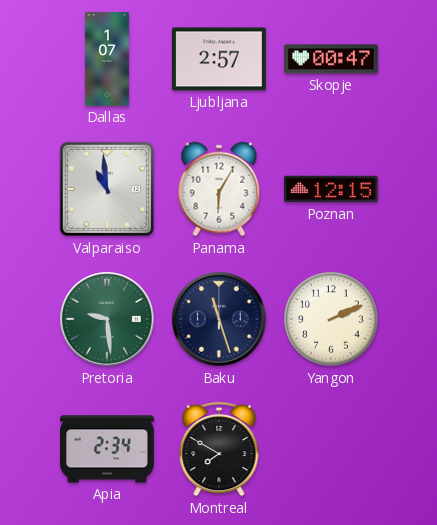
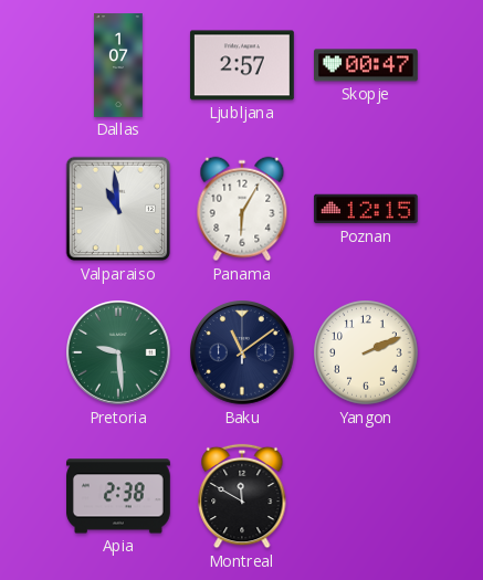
Baku: 11:27 -> 11:09 (243, 354)
Apia: 2:34 -> 2:38 (119, 496)
Montreal: 7:50 -> 11:50 (242, 496)
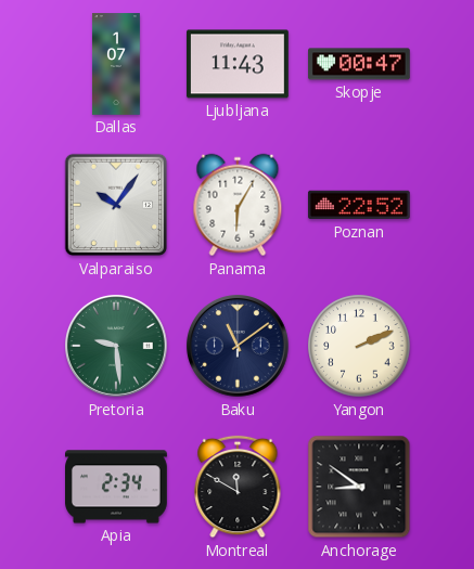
Ljubljana: 2:57 -> 11:43 (238, 64)
Valparaiso: 10:59 -> 10:06 (116, 205)
Poznan: 12:15 -> 22:52 (359, 205)
Apia: 2:38 -> 2:34 (117, 487)
Anchorage: none -> 8:51 (359, 487)
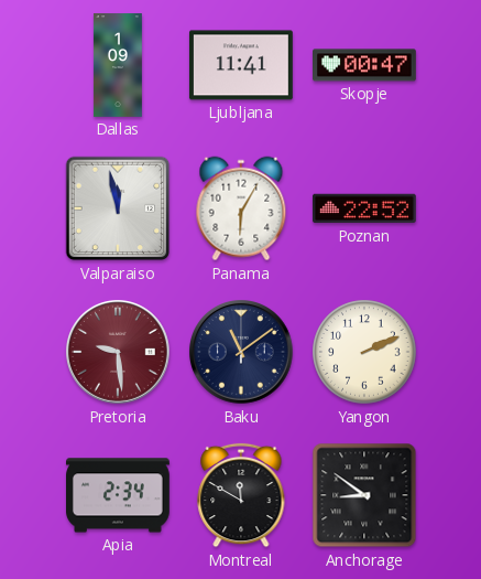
Dallas: 1:07 -> 1:09 (118, 65)
Ljubljana: 11:43 -> 11:41 (241, 65)
Valparaiso: 10:06 -> 11:58 (118, 208)
Pretoria dial: green -> burgundy (119, 353)
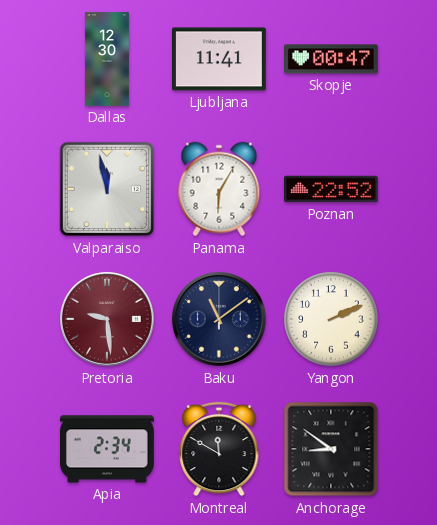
Dallas: 1:09 -> 12:30 (107, 59)
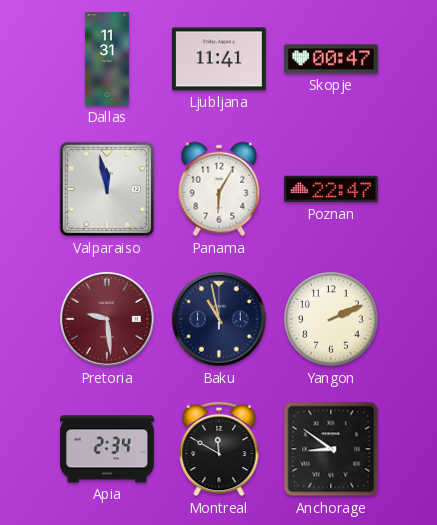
Dallas: 12:30 -> 11:31 (107, 59)
Poznan: 22:52 -> 22:47 (331, 189)
Baku: 11:09 -> 10:58 (220, 320)
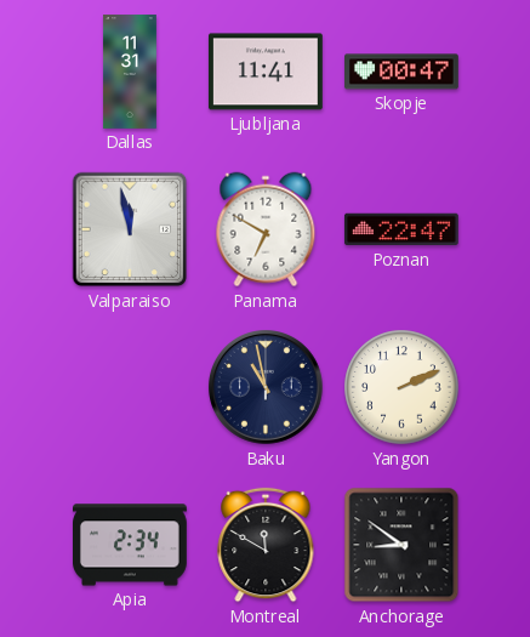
Panama: 6:05 -> 6:50 (266, 229)
Pretoria: 9:29 -> none (108, 320)
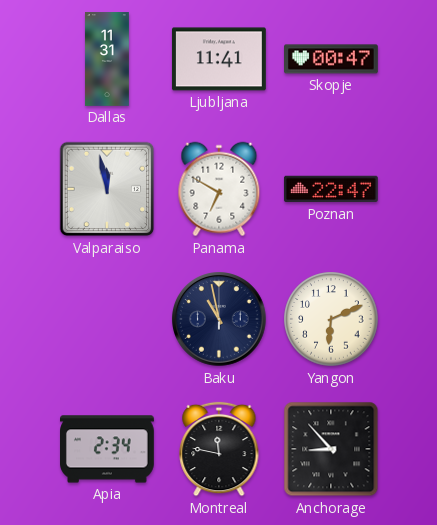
Yangon: 2:11 -> 6:11 (331, 319)
Montreal: 11:50 -> 11:47 (219, 449)
Anchorage: 8:51 -> 8:53 (331, 449)
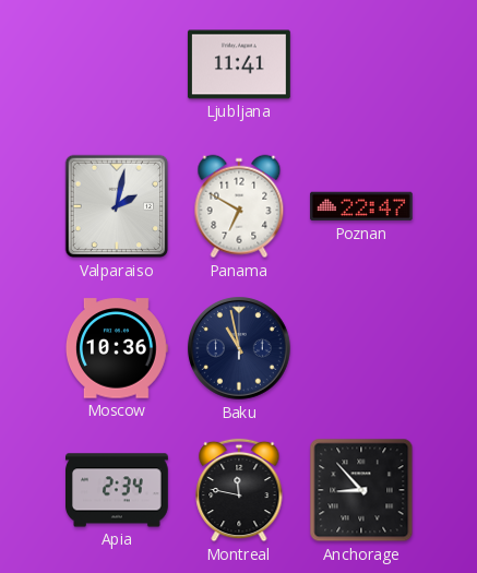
Dallas: 11:31 -> none (107, 59)
Skopje: 00:47 -> none (332, 59)
Valparaiso: 11:58 -> 2:02 (117, 206)
Moscow: none -> 10:36 (117, 348)
Yangon: 6:11 -> none (331, 319)
